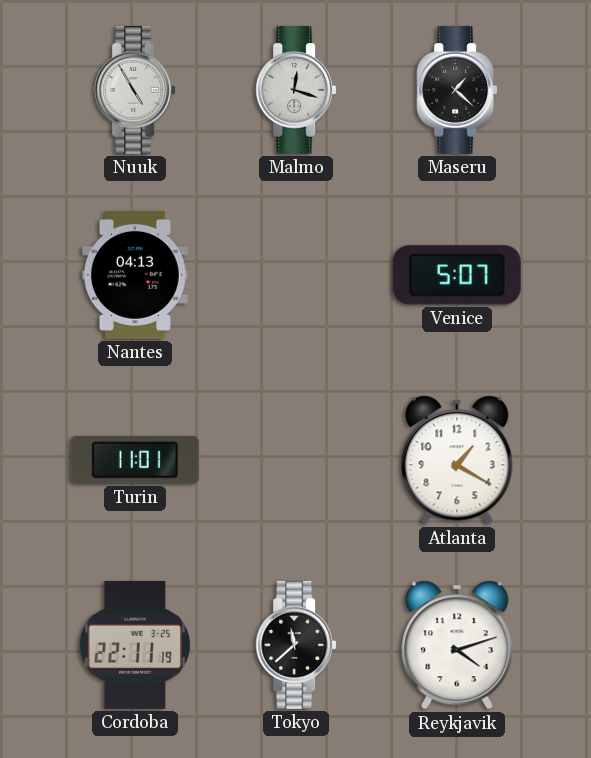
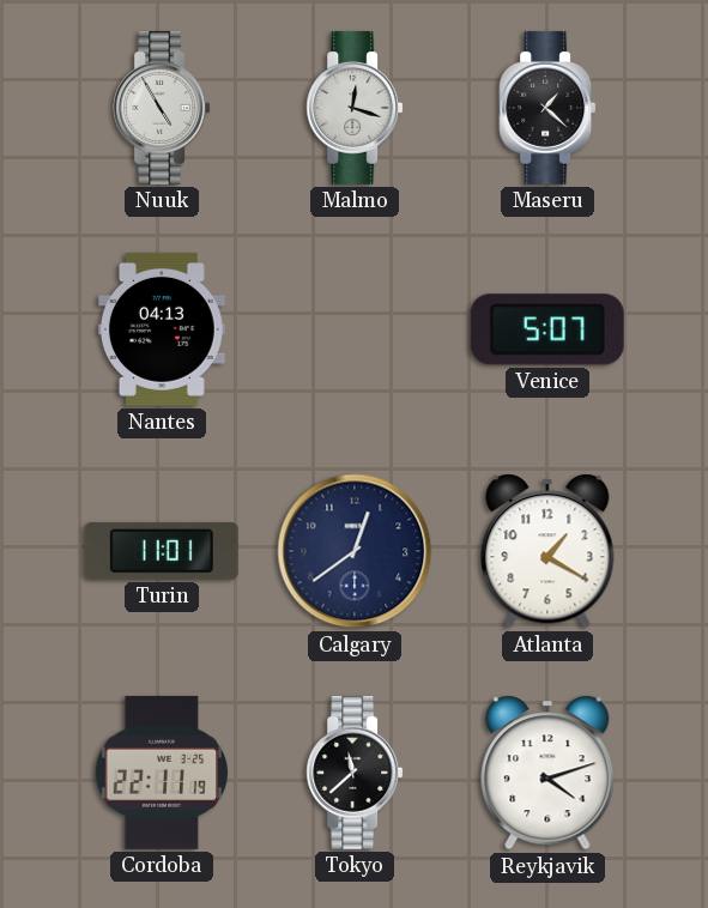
Calgary: none -> 12:39 (355, 551)
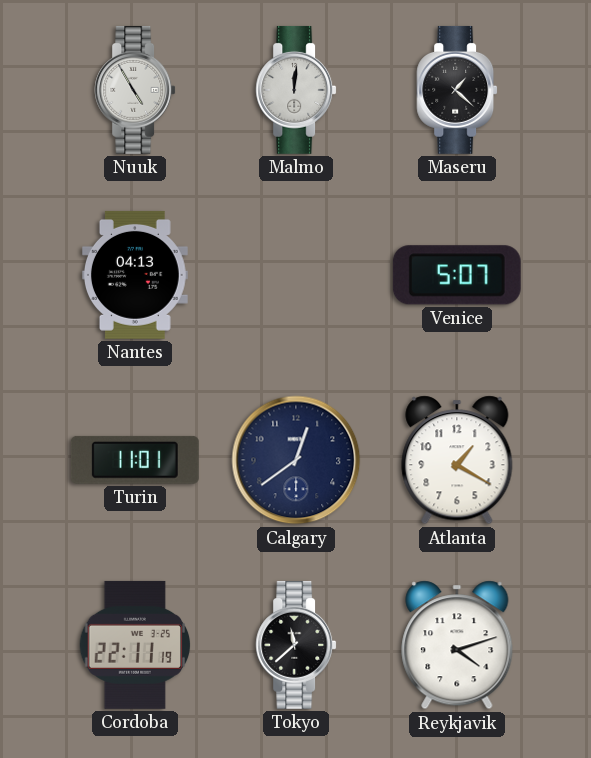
Malmo: 12:18 -> 12:01 (296, 90)
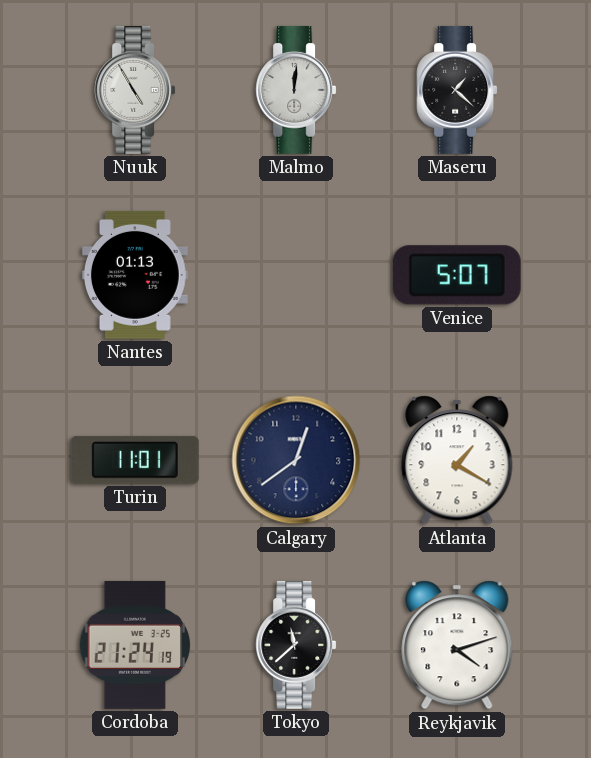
Nantes: 04:13 -> 01:13 (135, 275)
Cordoba: 22:11 -> 21:24 (135, 645)
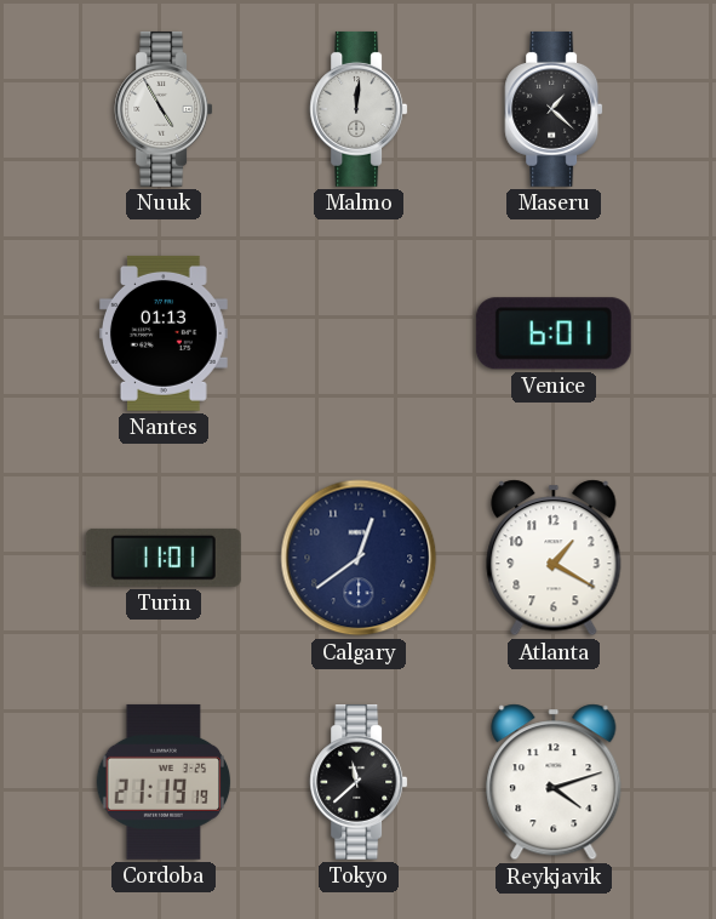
Venice: 5:07 -> 6:01 (554, 333)
Cordoba: 21:24 -> 21:19 (164, 782)
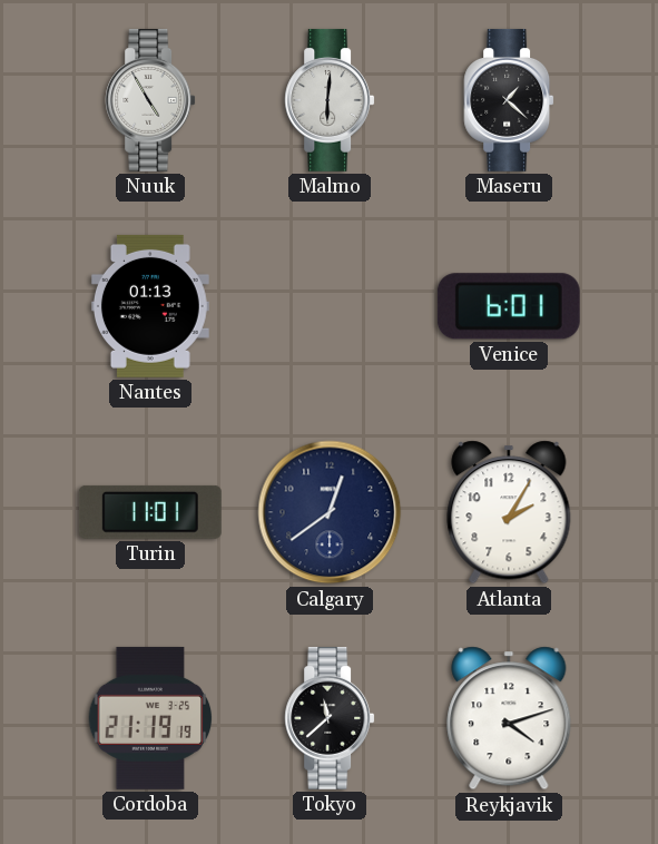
Malmo: 12:01 -> 6:01 (330, 100)
Atlanta: 1:20 -> 2:05 (509, 512)
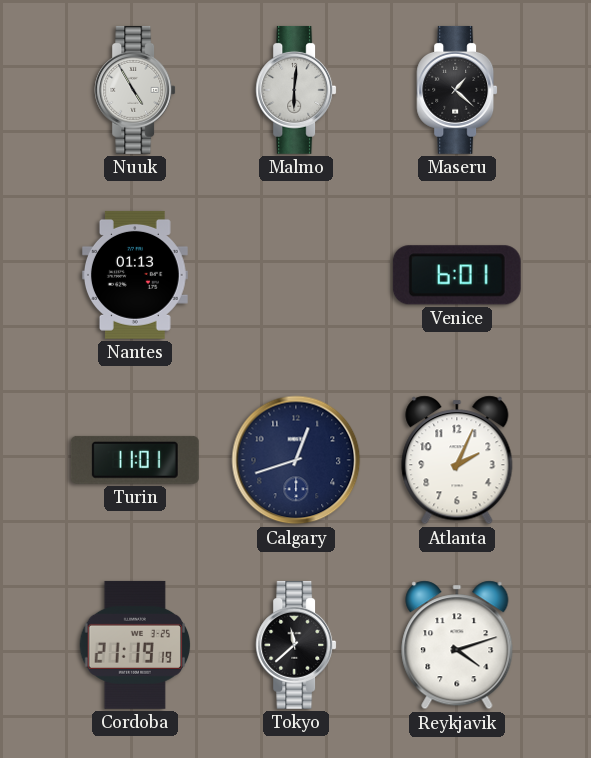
Calgary: 12:39 -> 12:42 (296, 460)
Atlanta: 2:05 -> 2:04 (457, 460)
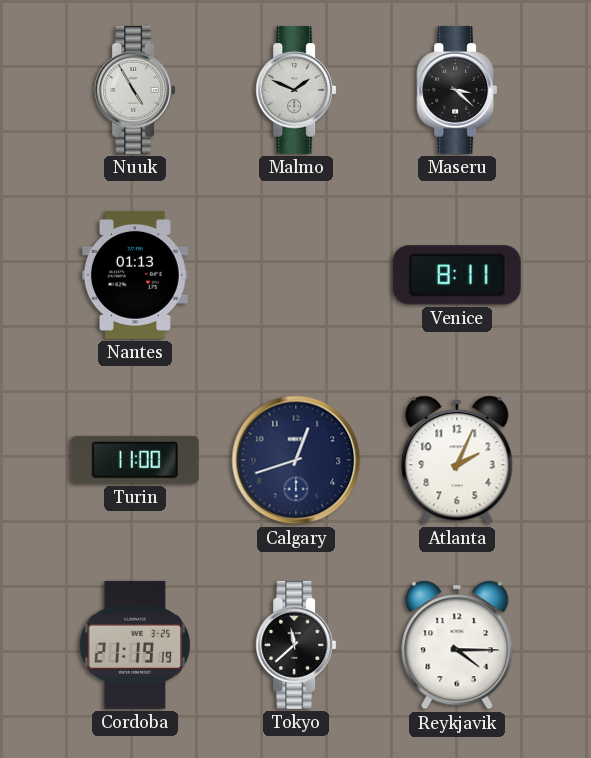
Malmo: 6:01 -> 1:49 (296, 90)
Maseru: 1:22 -> 3:22 (457, 90)
Venice: 6:01 -> 8:11 (457, 275)
Turin: 11:01 -> 11:00 (135, 460)
Reykjavik: 4:12 -> 4:15 (457, 645)
